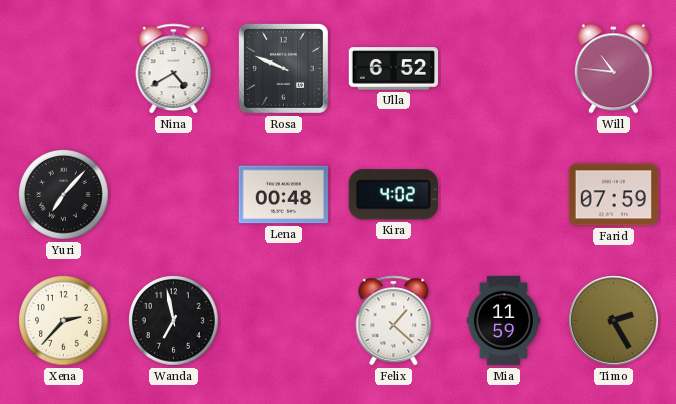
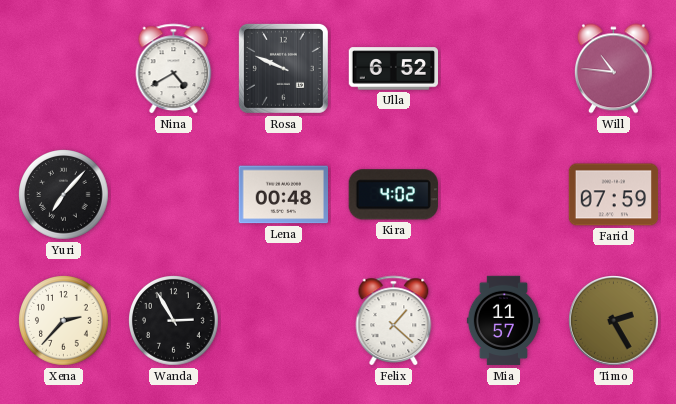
Wanda: 6:58 -> 2:55 (174, 321)
Mia: 11:59 -> 11:57 (503, 321)
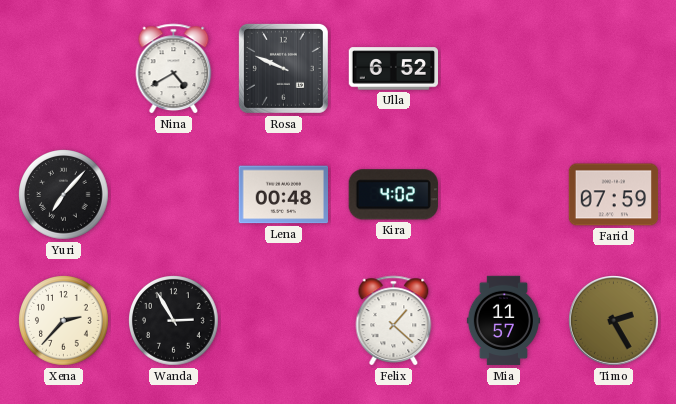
Will: 10:46 -> none (613, 69)
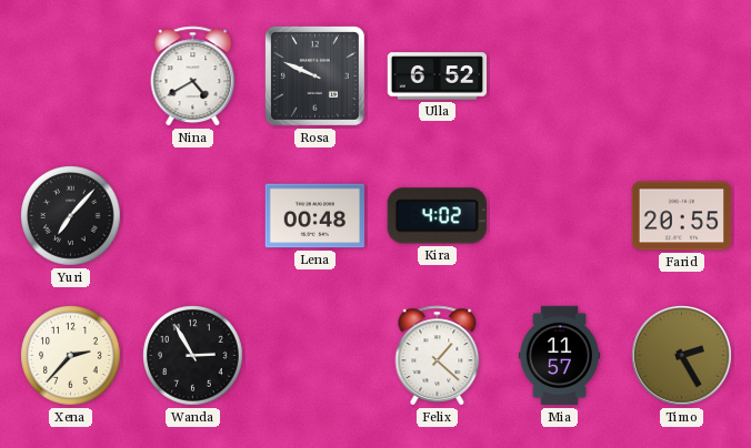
Farid: 07:59 -> 20:55 (682, 216)
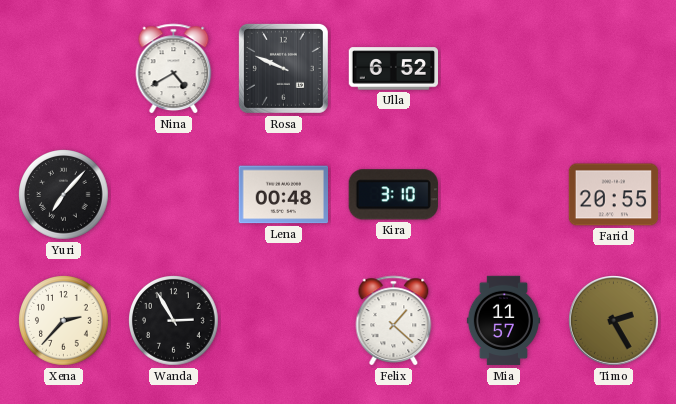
Kira: 4:02 -> 3:10 (393, 195)
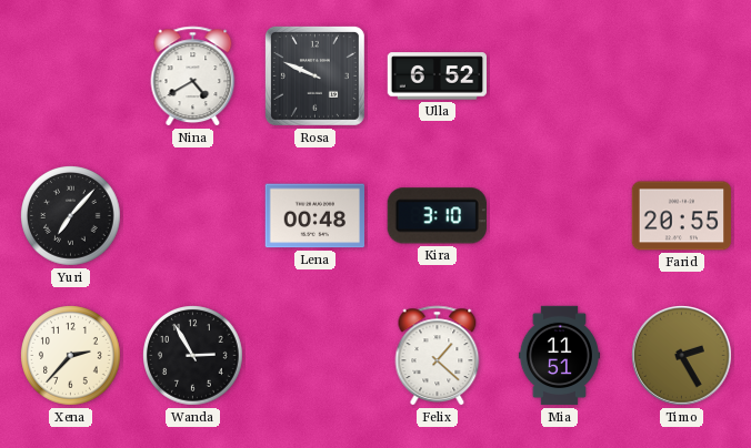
Mia: 11:57 -> 11:51 (559, 356)
